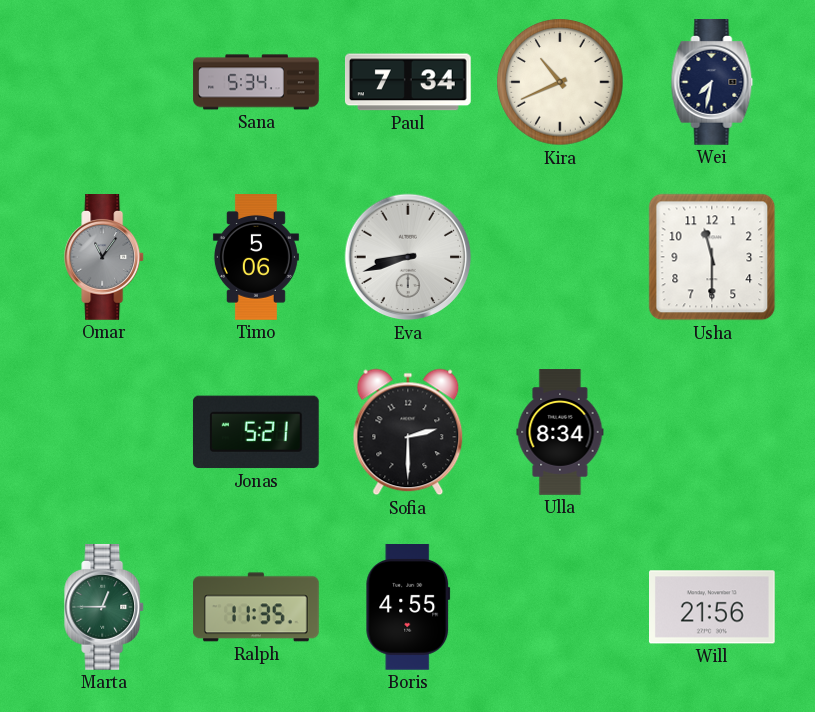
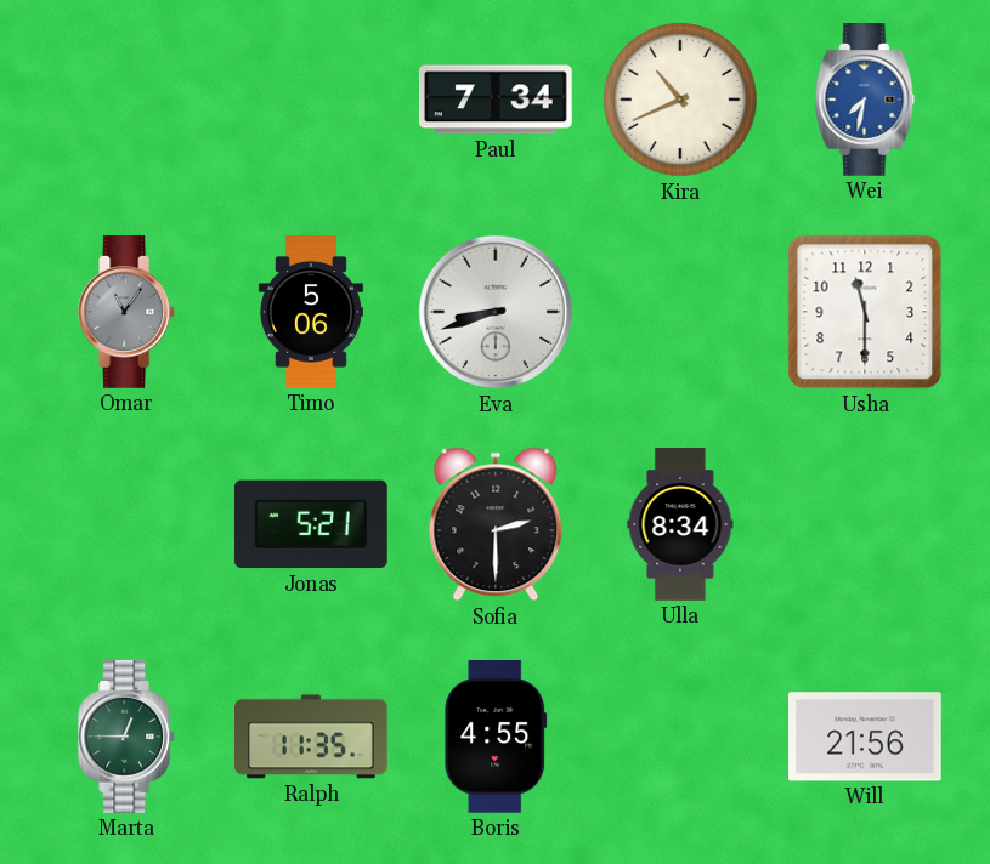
Sana: 5:34 -> none (256, 82)
Wei dial: navy -> blue (865, 101)
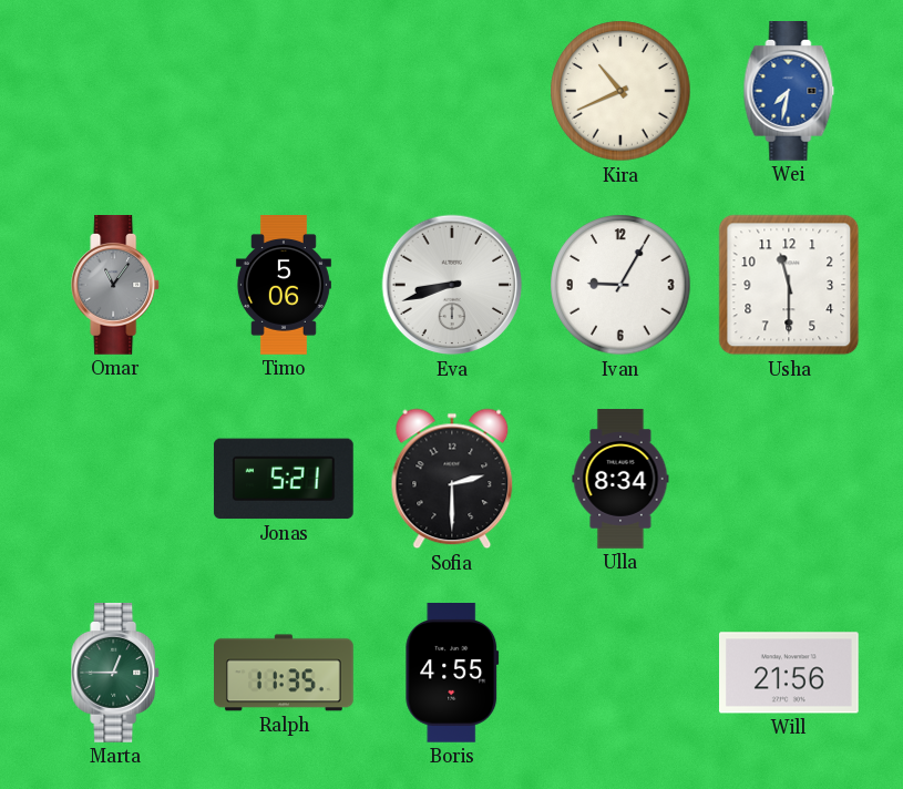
Paul: 7:34 -> none (497, 100)
Ivan: none -> 9:05 (620, 285)
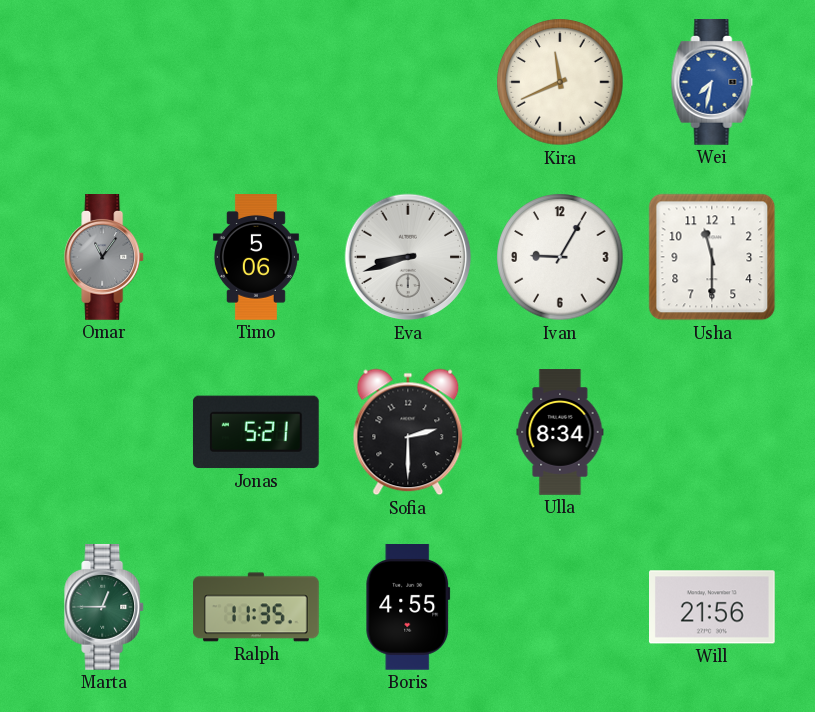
Kira: 10:41 -> 11:41 (560, 82)
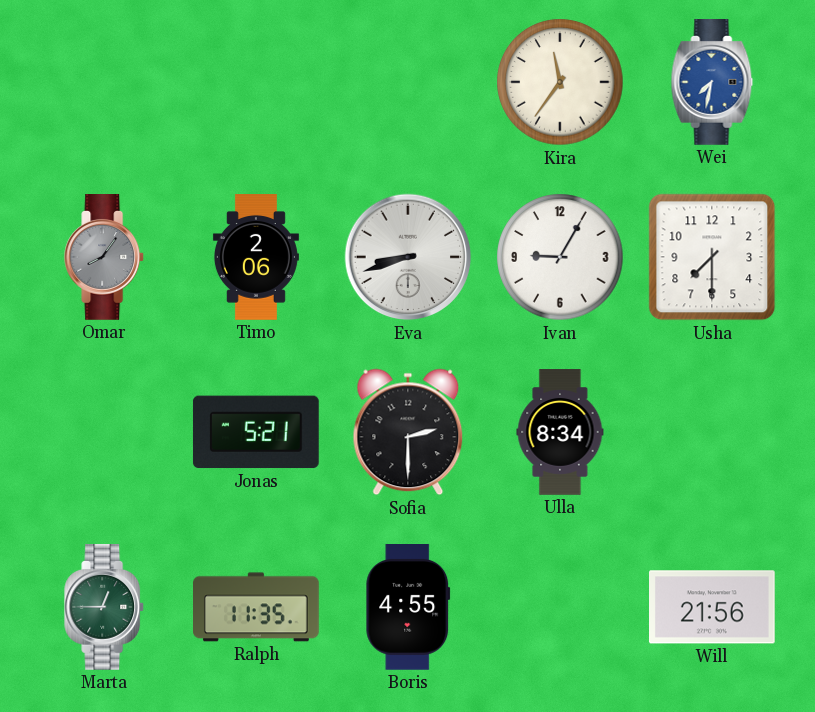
Kira: 11:41 -> 11:36 (560, 82)
Omar: 11:06 -> 8:06 (105, 258)
Timo: 5:06 -> 2:06 (256, 257)
Usha: 11:30 -> 7:30 (712, 257)
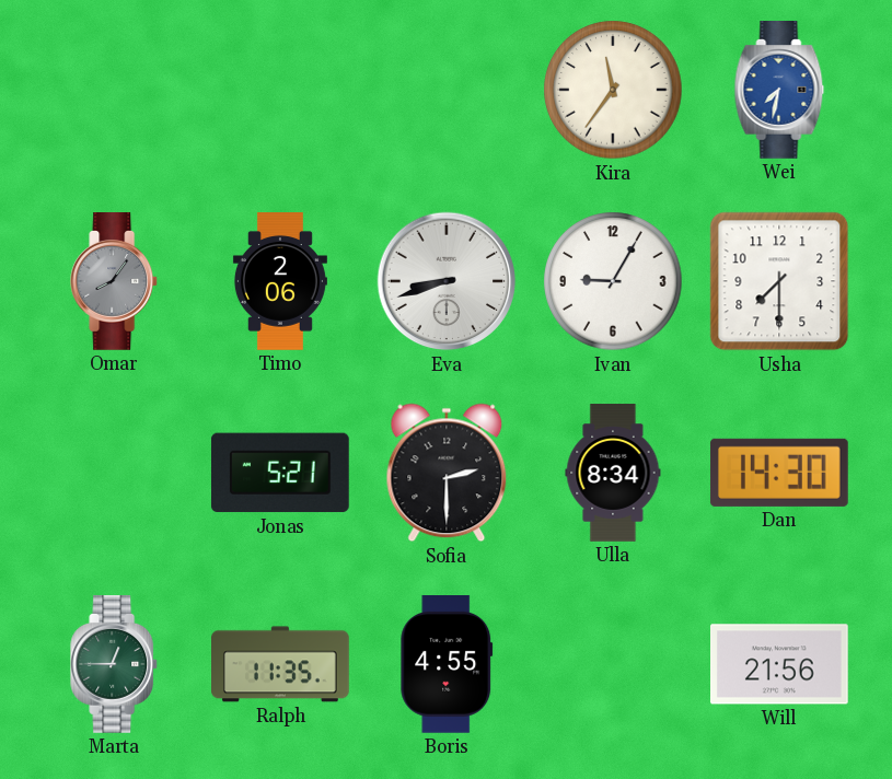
Dan: none -> 14:30 (779, 473)
